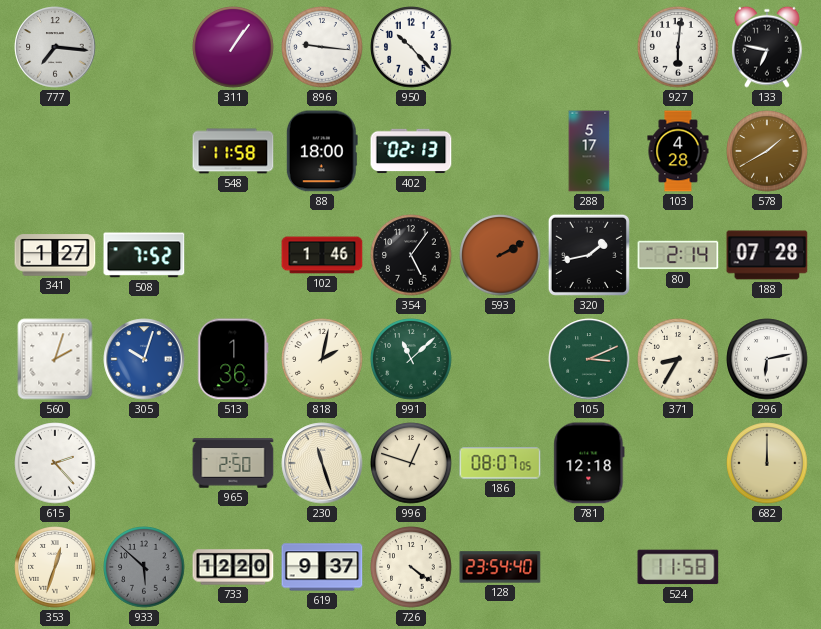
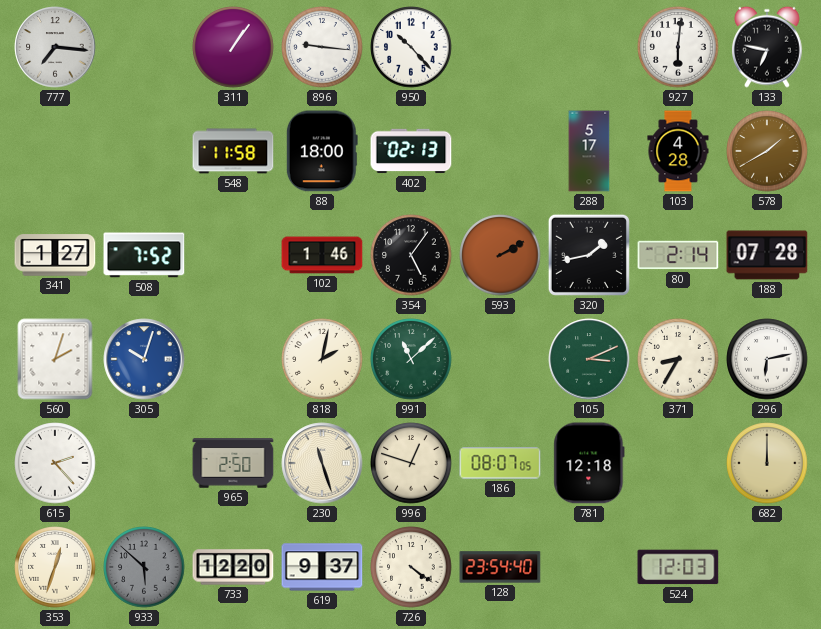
513: 1:36 -> none (233, 359)
524: 11:58 -> 12:03 (678, 567)
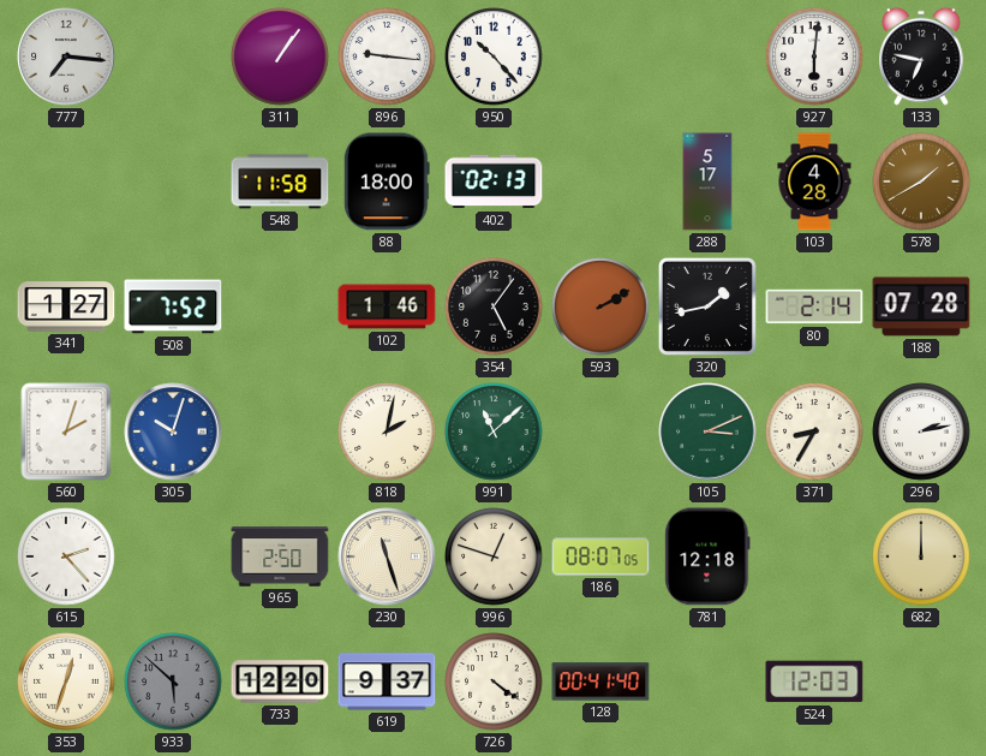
296: 6:13 -> 2:13 (921, 431)
128: 23:54 -> 00:41 (600, 681)
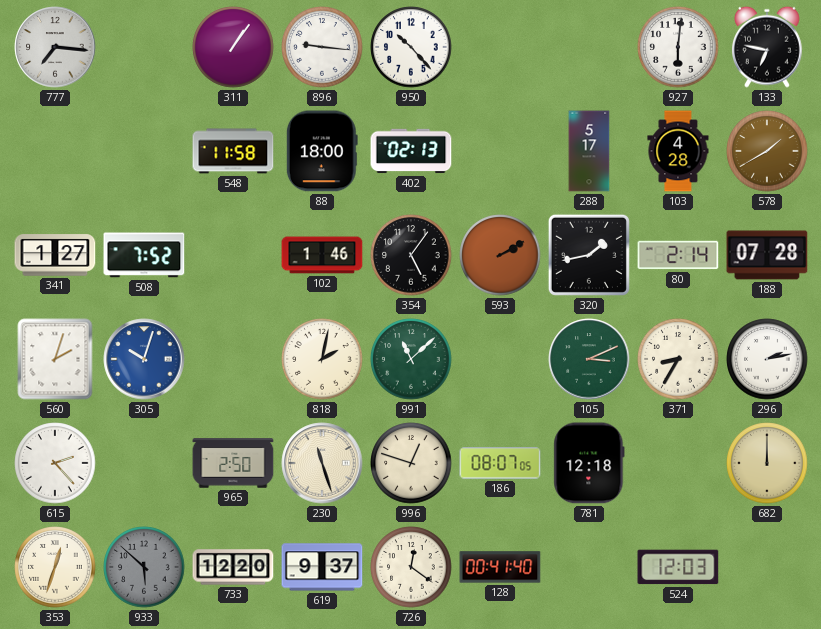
726: 4:21 -> 12:21 (411, 567)
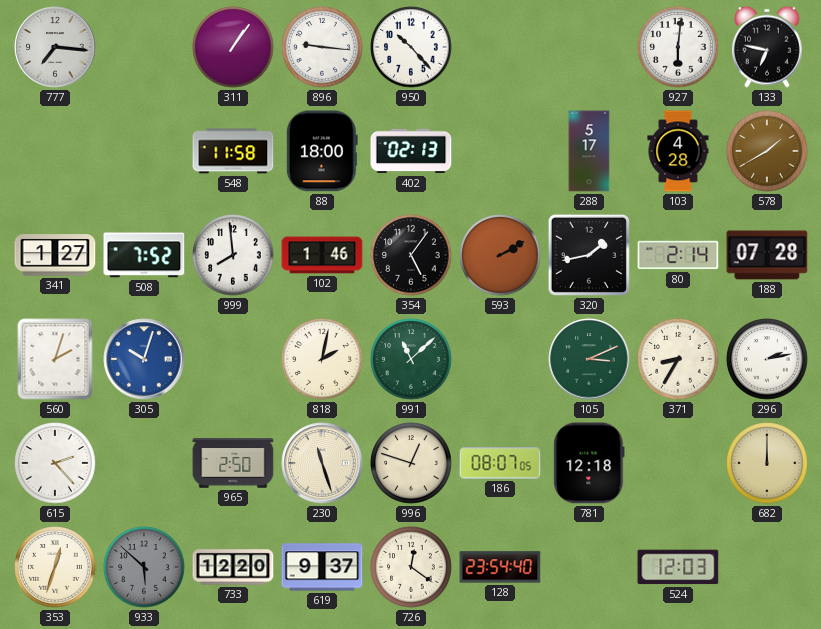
999: none -> 7:59 (233, 255)
128: 00:41 -> 23:54 (500, 567)
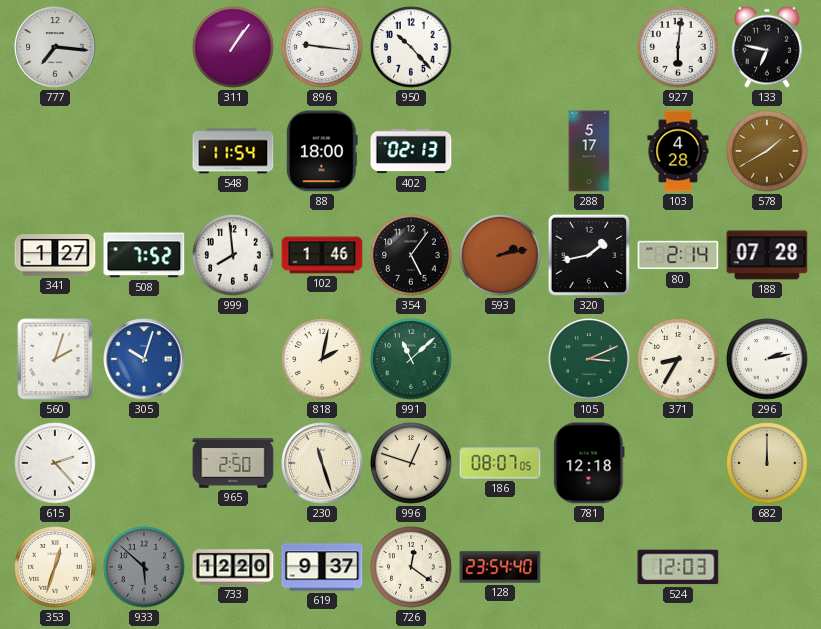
548: 11:58 -> 11:54 (233, 151)
593: 2:10 -> 2:13 (500, 255)
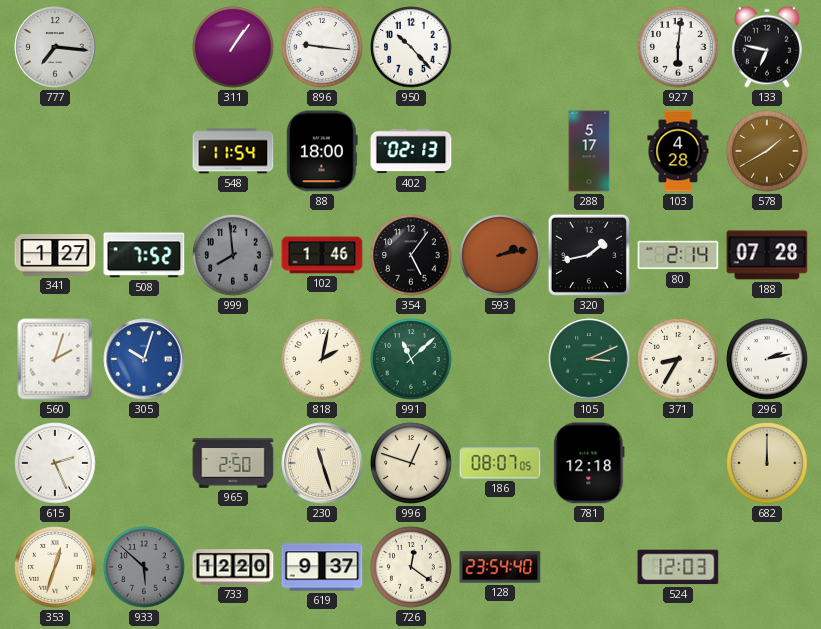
999 dial: white -> grey (233, 255)
615: 2:23 -> 2:26 (55, 463)
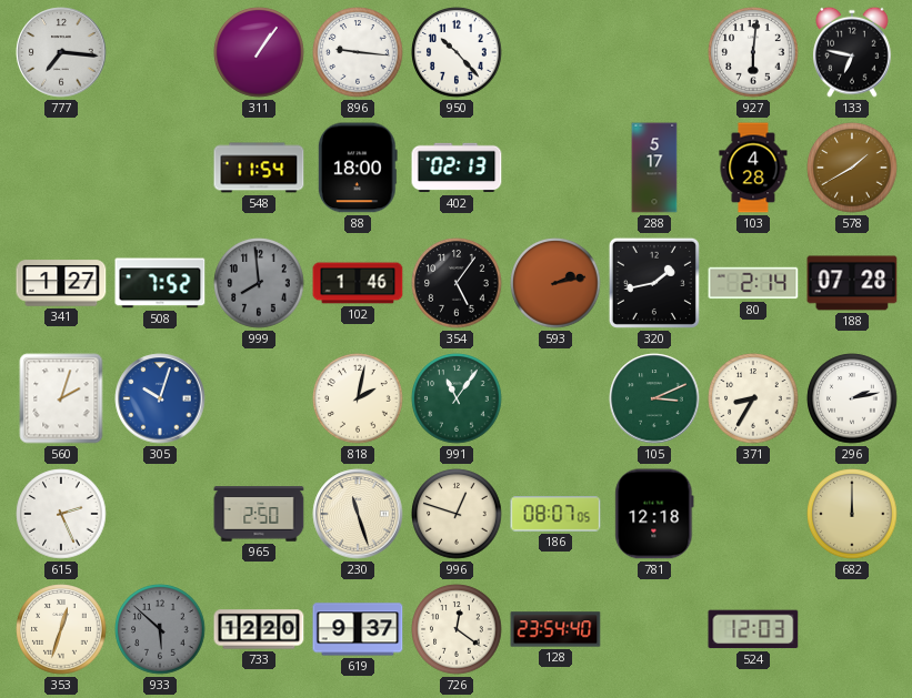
991: 11:08 -> 11:06 (457, 398)
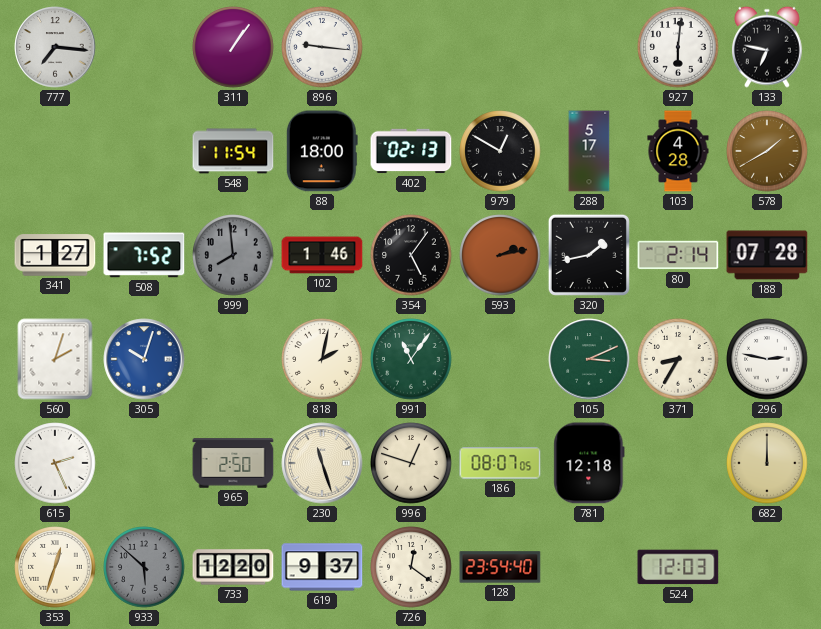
950: 10:23 -> none (457, 52)
979: none -> 12:50 (500, 151)
296: 2:13 -> 2:47 (767, 359)
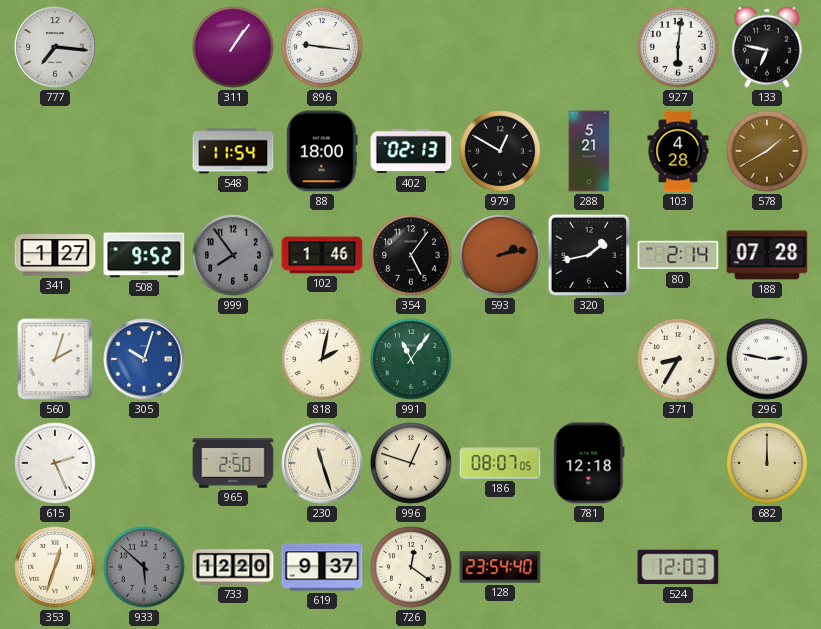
288: 5:17 -> 5:21 (589, 151)
508: 7:52 -> 9:52 (144, 255)
999: 7:59 -> 7:54 (233, 255)
105: 3:11 -> none (589, 359)
